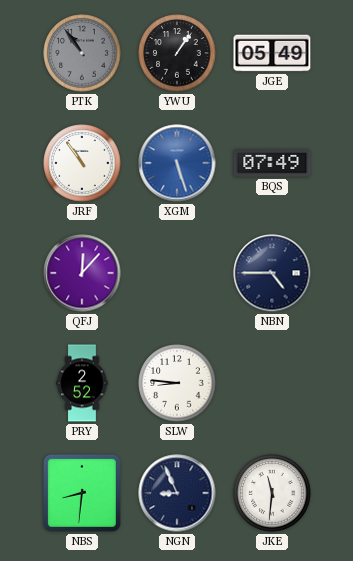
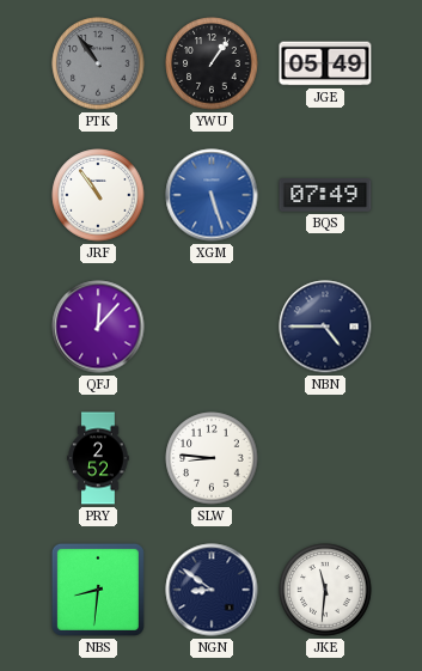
NGN: 8:56 -> 8:51 (212, 590)
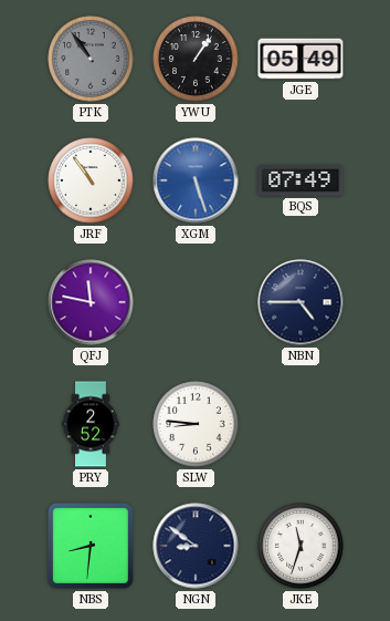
QFJ: 12:07 -> 11:47 (91, 302)
JKE: 11:31 -> 11:33 (301, 546)
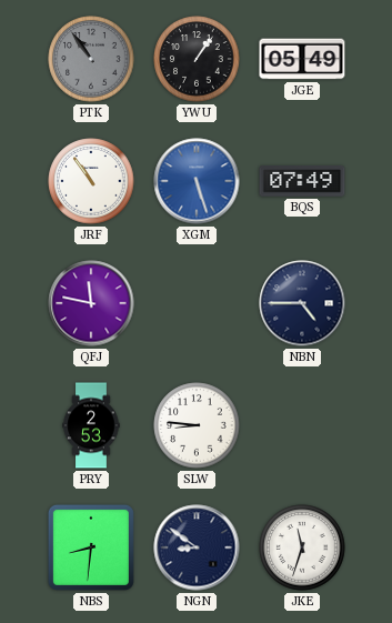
PRY: 2:52 -> 2:53 (91, 425)
